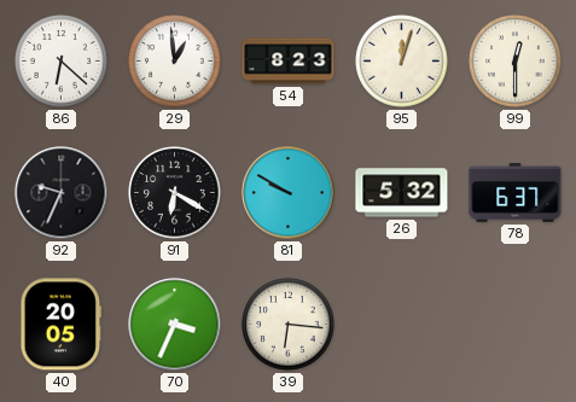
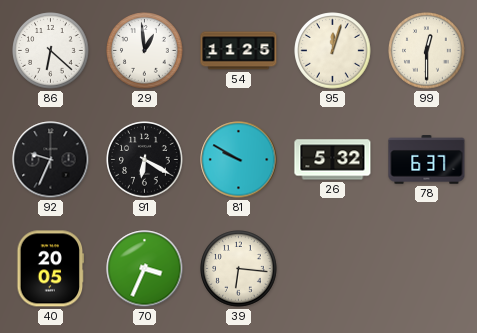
54: 8:23 -> 11:25 (239, 51)
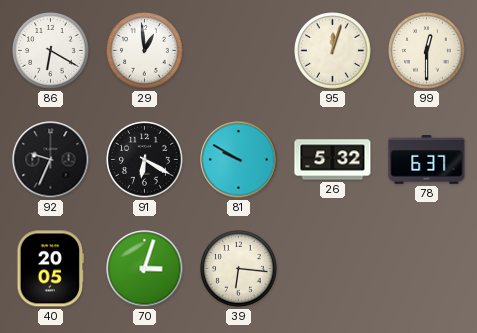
86: 6:22 -> 6:20 (51, 51)
54: 11:25 -> none (239, 51)
70: 3:34 -> 3:03 (145, 269)
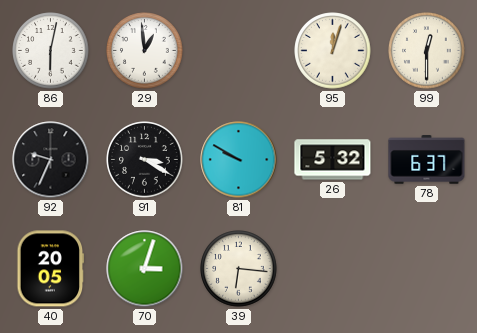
86: 6:20 -> 6:02 (51, 51)
91: 6:20 -> 3:20 (145, 160)
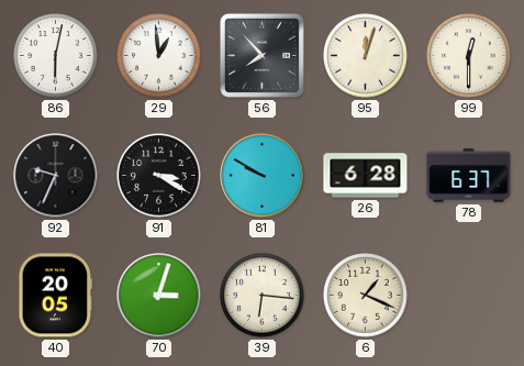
56: none -> 7:53 (261, 55)
26: 5:32 -> 6:28 (366, 176)
6: none -> 1:19 (366, 296)
